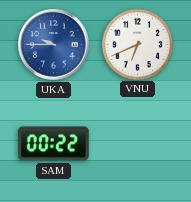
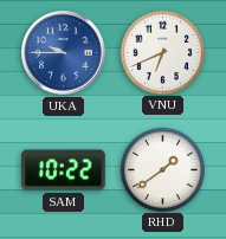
SAM: 00:22 -> 10:22 (64, 170)
RHD: none -> 1:39 (162, 169)
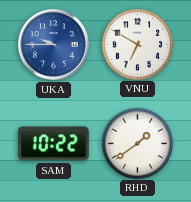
VNU: 6:41 -> 6:50 (137, 44)
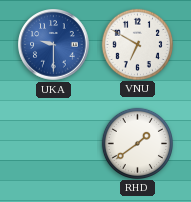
UKA: 9:45 -> 9:30 (54, 45)
SAM: 10:22 -> none (54, 144)
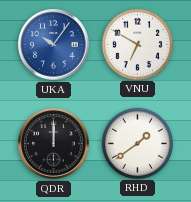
UKA: 9:30 -> 10:06 (54, 45)
QDR: none -> 12:00 (54, 144)
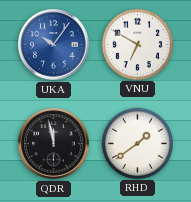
QDR: 12:00 -> 11:58 (54, 144)
